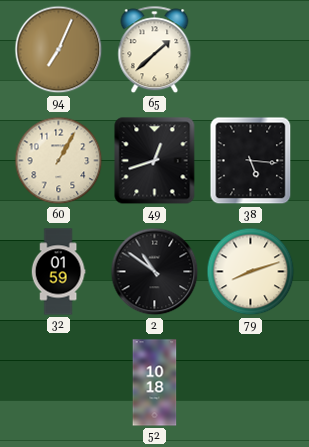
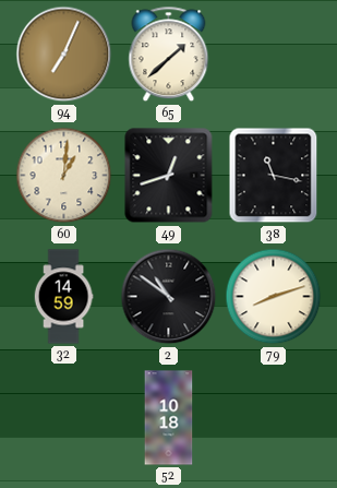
60: 1:05 -> 1:01 (64, 176)
38: 5:16 -> 11:17 (274, 176)
32: 01:59 -> 14:59 (63, 297)
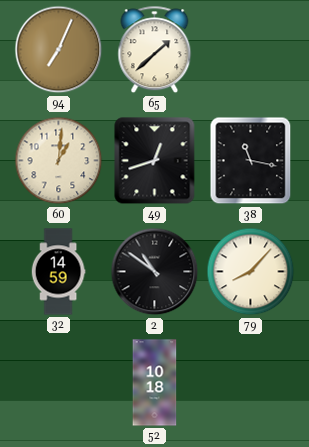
79: 8:12 -> 8:07 (251, 272)
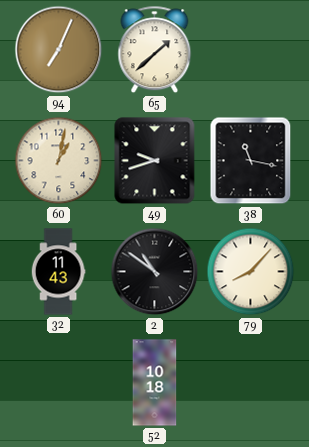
60: 1:01 -> 1:02 (59, 161)
49: 12:42 -> 9:42 (155, 161)
32: 14:59 -> 11:43 (58, 272)
